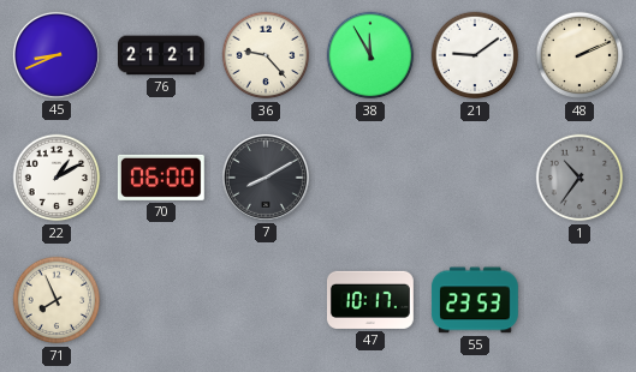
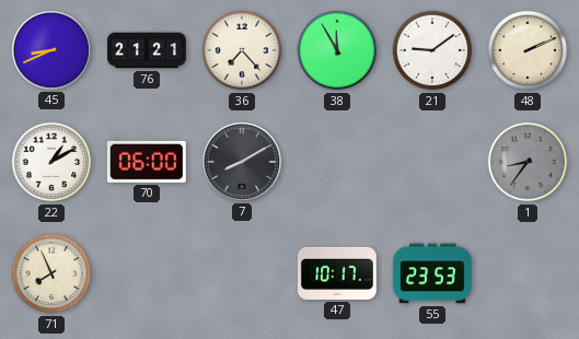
36: 9:23 -> 7:23 (242, 50)
1: 10:36 -> 8:36 (528, 162)
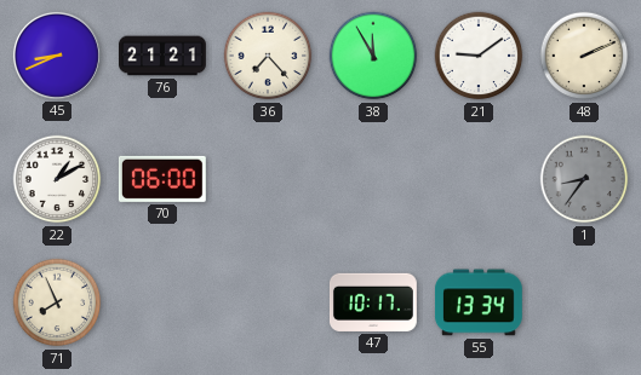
7: 8:10 -> none (242, 162)
55: 23:53 -> 13:34 (479, 302)
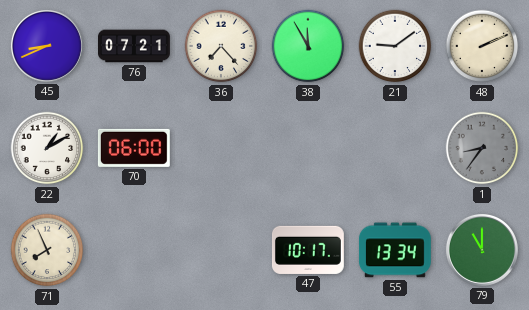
76: 21:21 -> 07:21 (134, 46)
79: none -> 11:00 (482, 250)
